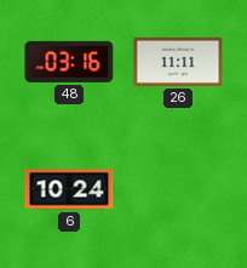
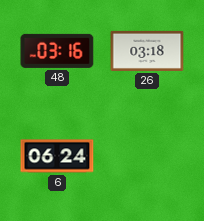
26: 11:11 -> 03:18 (147, 51)
6: 10:24 -> 06:24 (57, 156)
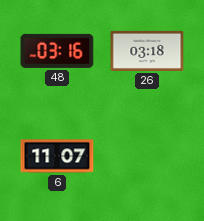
6: 06:24 -> 11:07 (57, 156)
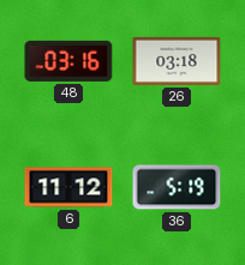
6: 11:07 -> 11:12 (68, 187)
36: none -> 5:19 (177, 187)
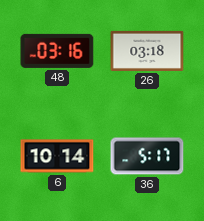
6: 11:12 -> 10:14 (57, 156)
36: 5:19 -> 5:17 (147, 156)
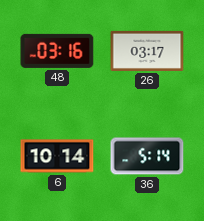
26: 03:18 -> 03:17 (147, 51)
36: 5:17 -> 5:14 (147, 156)
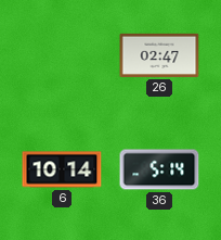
48: 03:16 -> none (57, 51)
26: 03:17 -> 02:47 (159, 55)
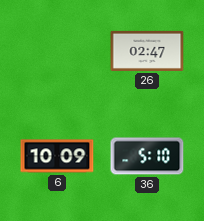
6: 10:14 -> 10:09 (57, 156)
36: 5:14 -> 5:10 (147, 156)
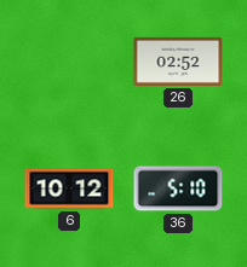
26: 02:47 -> 02:52 (178, 62)
6: 10:09 -> 10:12 (69, 188)
